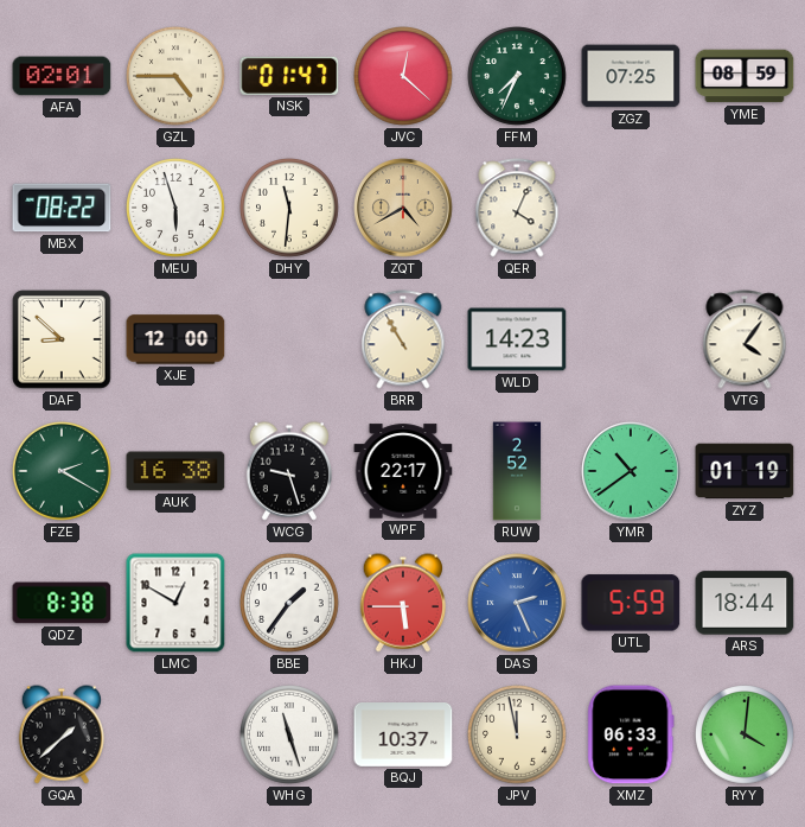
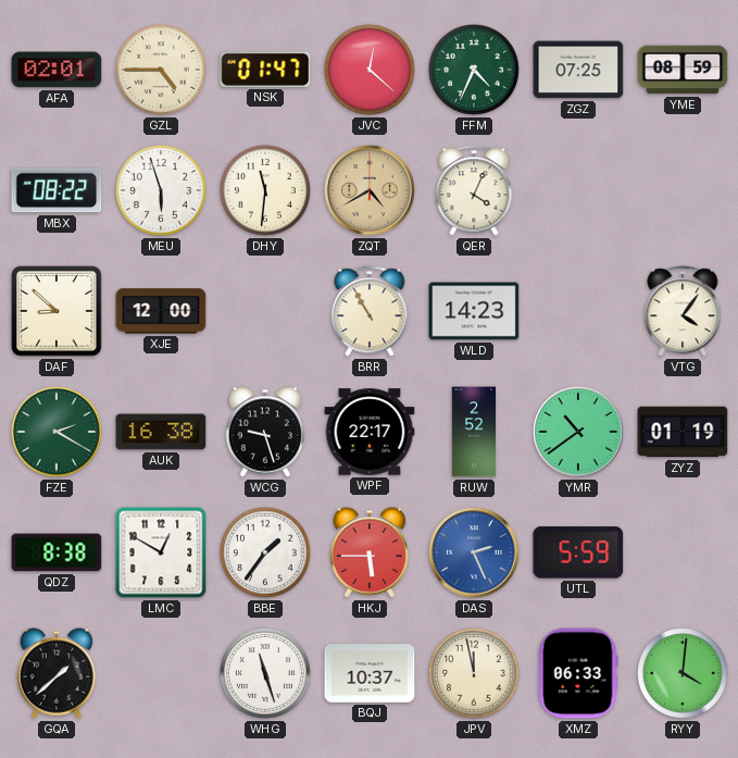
FFM: 7:34 -> 4:34 (475, 71)
ARS: 18:44 -> none (745, 603)
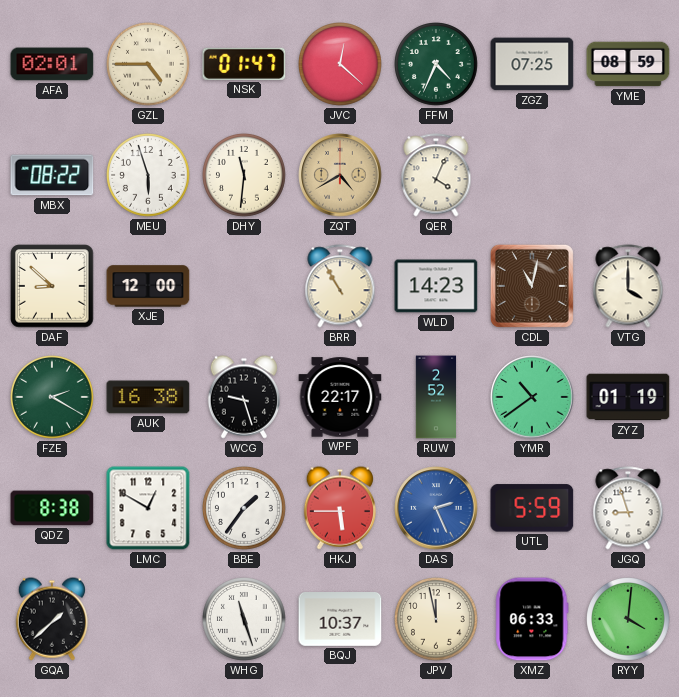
CDL: none -> 11:02 (532, 286)
VTG: 4:06 -> 4:00 (628, 286)
JGQ: none -> 8:57 (628, 508)
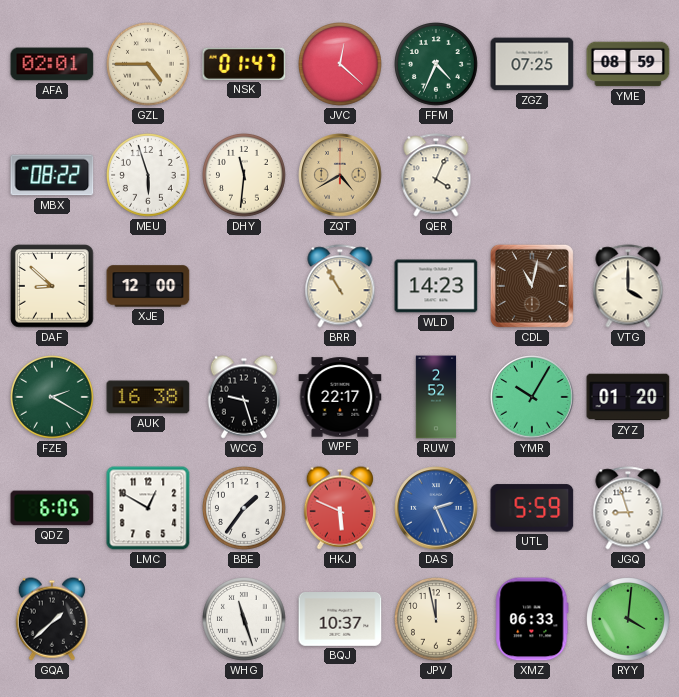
YMR: 10:39 -> 10:05 (532, 397)
ZYZ: 01:19 -> 01:20 (628, 397)
QDZ: 8:38 -> 6:05 (52, 508)
HKJ: 5:45 -> 5:49 (340, 508)
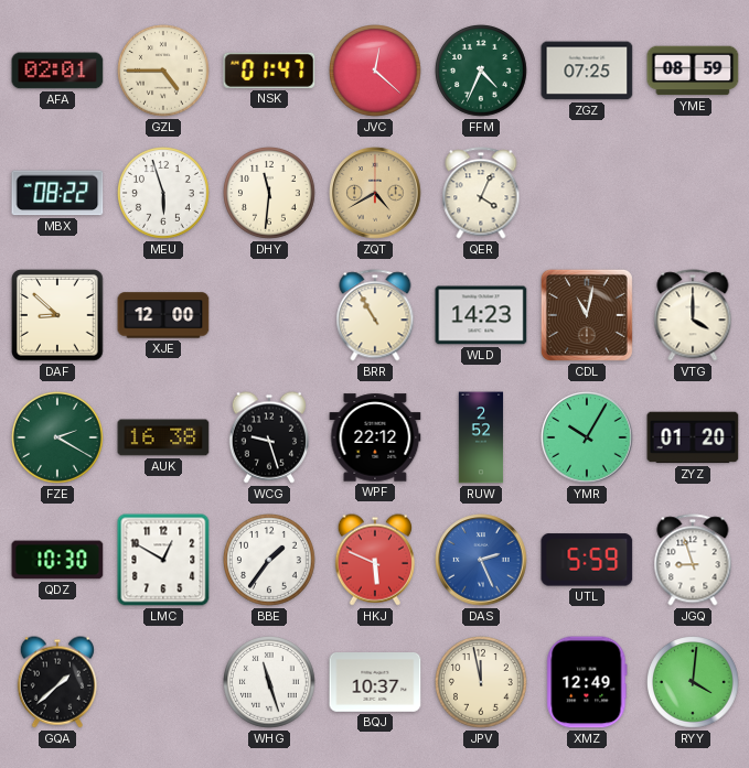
WPF: 22:17 -> 22:12 (375, 437)
QDZ: 6:05 -> 10:30 (57, 560)
XMZ: 06:33 -> 12:49 (587, 682)
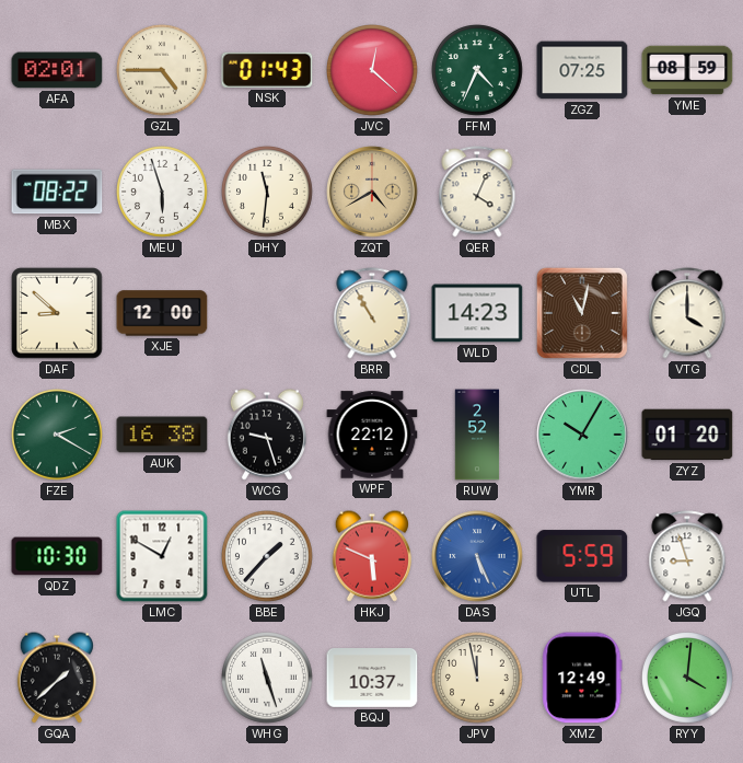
NSK: 01:47 -> 01:43 (267, 70)
BBE: 1:36 -> 1:37 (268, 557)
DAS: 2:26 -> 5:26 (477, 556)
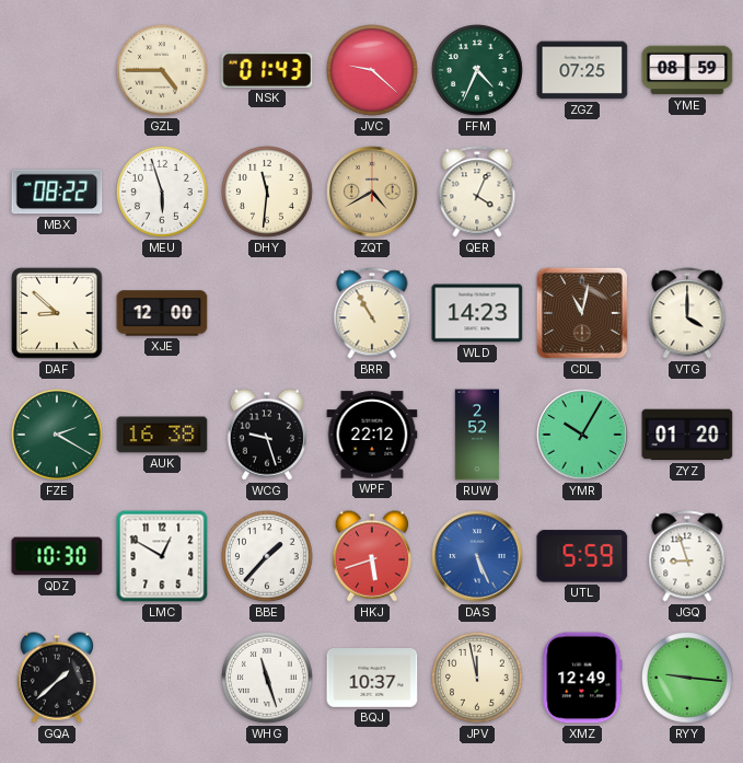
AFA: 02:01 -> none (57, 70)
JVC: 12:22 -> 9:22 (373, 71)
HKJ: 5:49 -> 5:42 (372, 556)
RYY: 4:01 -> 9:16 (688, 679)
